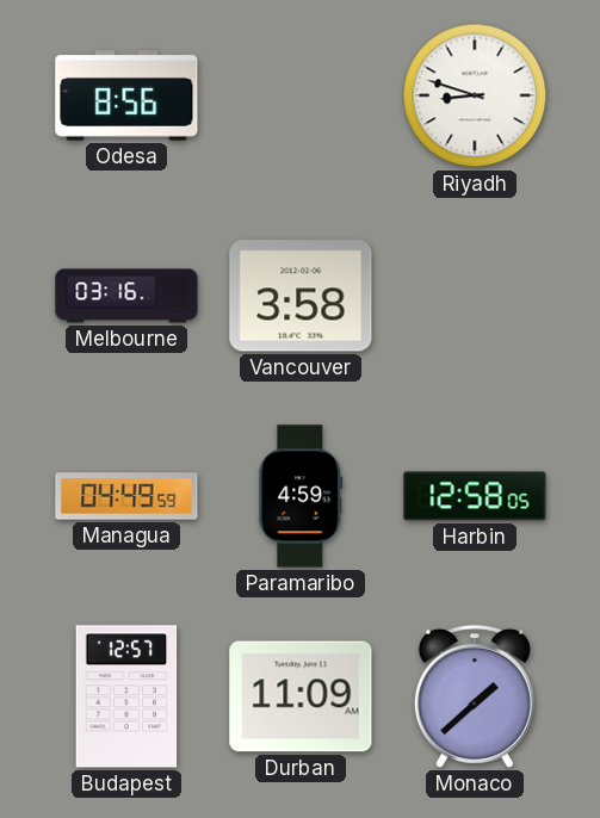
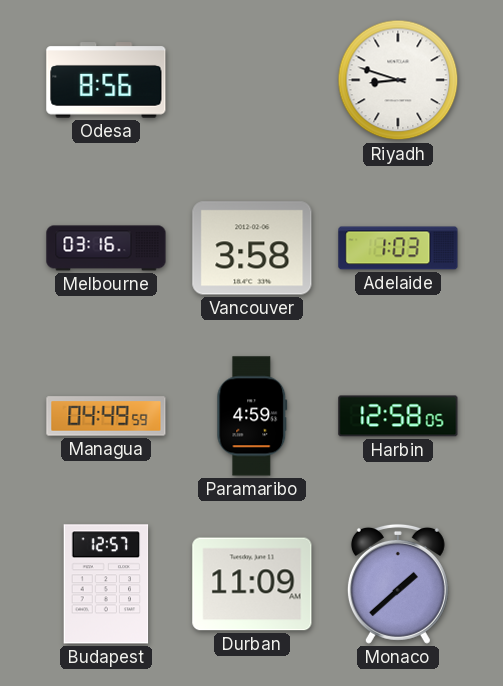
Adelaide: none -> 1:03 (398, 248)
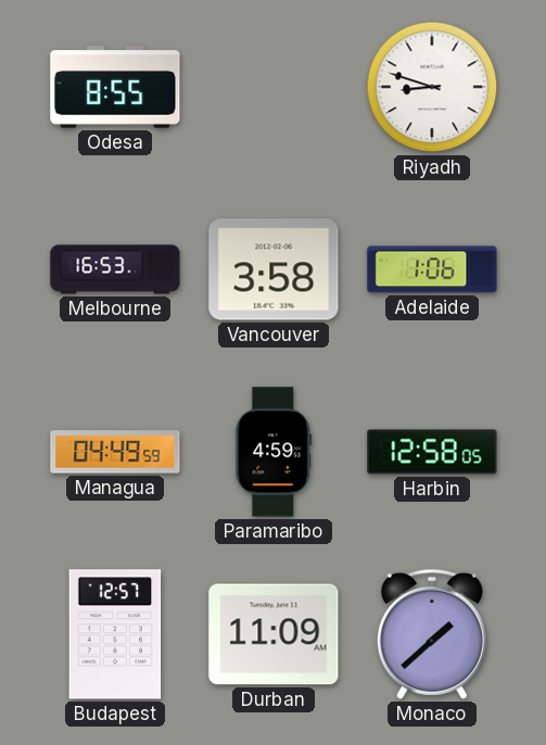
Odesa: 8:56 -> 8:55 (115, 87)
Melbourne: 03:16 -> 16:53 (115, 269)
Adelaide: 1:03 -> 1:06 (432, 269)
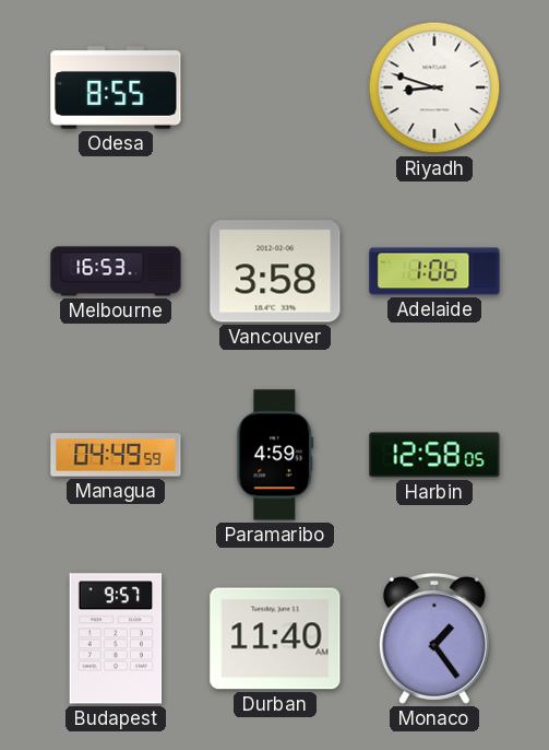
Budapest: 12:57 -> 9:57 (116, 638)
Durban: 11:09 -> 11:40 (275, 638)
Monaco: 1:38 -> 1:24 (434, 638)
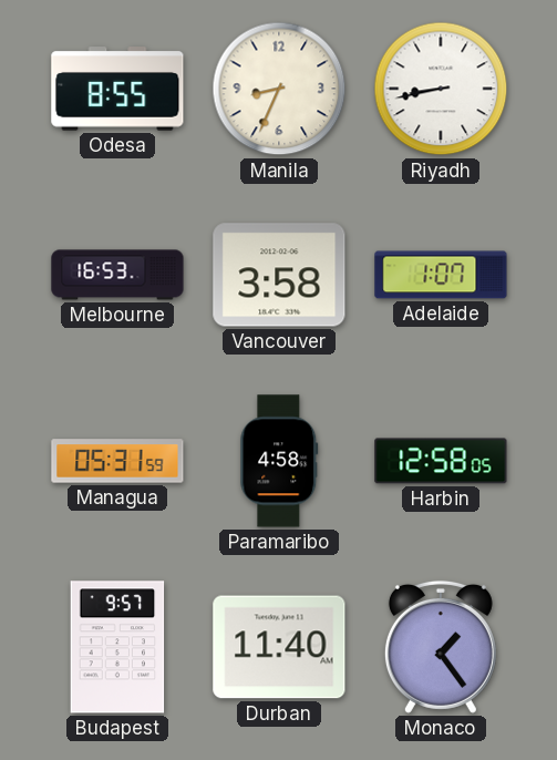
Manila: none -> 8:34 (279, 89)
Riyadh: 8:48 -> 8:43 (441, 89)
Adelaide: 1:06 -> 1:07 (441, 275)
Managua: 04:49 -> 05:31 (117, 461)
Paramaribo: 4:59 -> 4:58 (279, 461)
